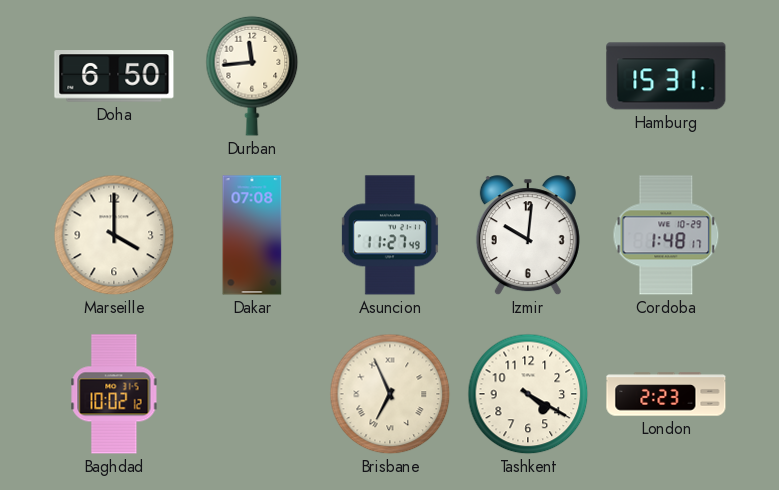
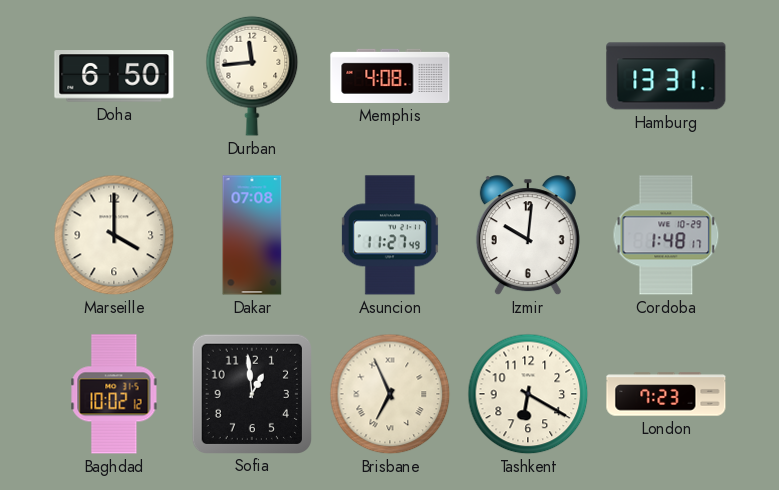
Memphis: none -> 4:08 (390, 76)
Hamburg: 15:31 -> 13:31 (666, 76)
Sofia: none -> 12:59 (251, 393)
Tashkent: 4:20 -> 6:20 (528, 394)
London: 2:23 -> 7:23 (666, 394)
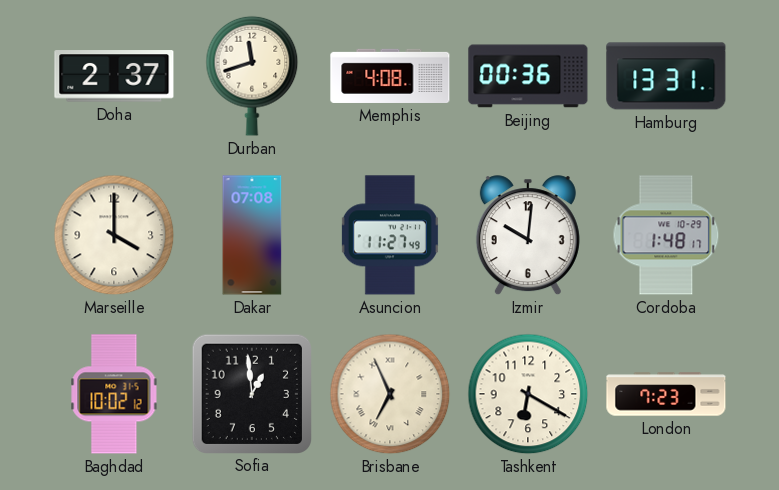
Doha: 6:50 -> 2:37 (114, 76)
Durban: 11:44 -> 11:42 (252, 76)
Beijing: none -> 00:36 (528, 76)
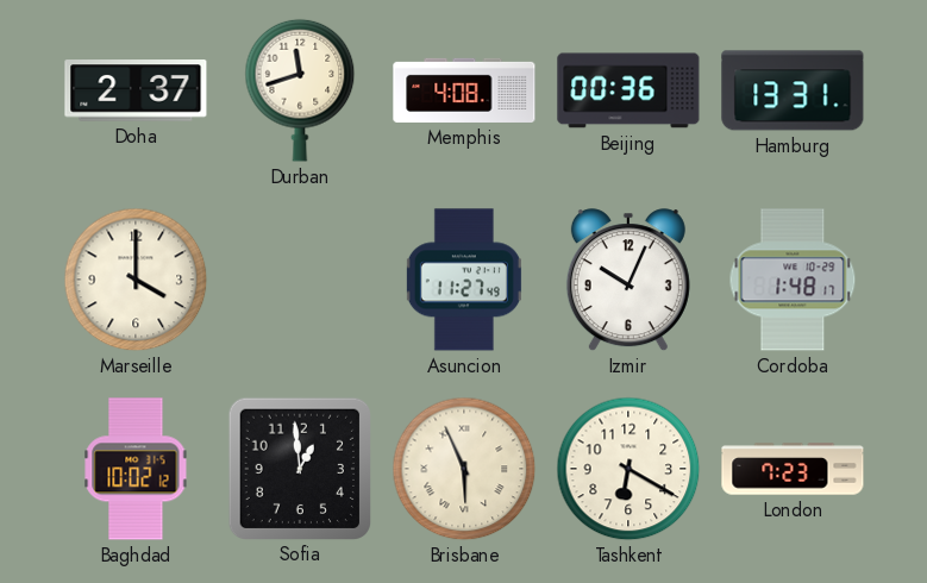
Dakar: 07:08 -> none (252, 235)
Izmir: 10:01 -> 10:04 (628, 281)
Brisbane: 6:56 -> 5:56 (464, 469)
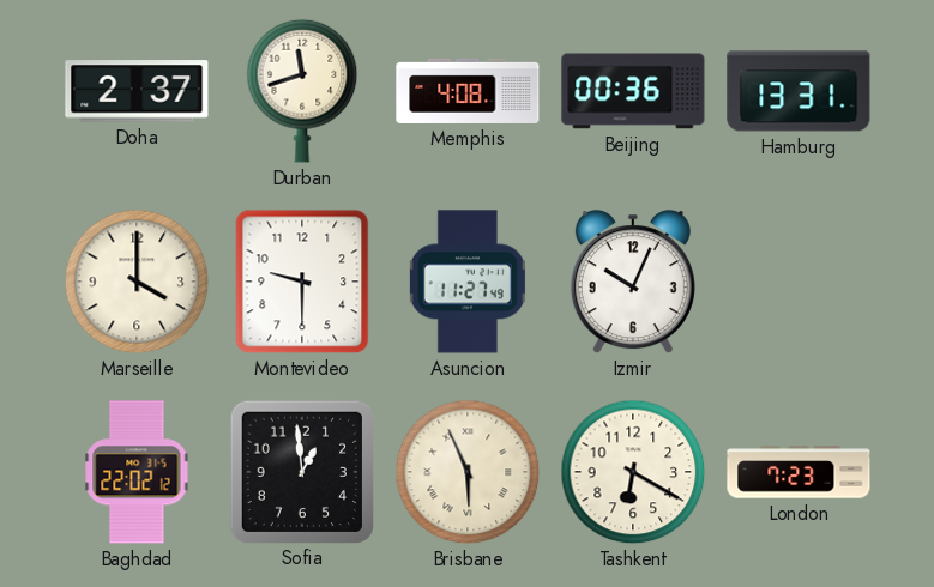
Montevideo: none -> 9:30 (302, 282)
Cordoba: 1:48 -> none (793, 280)
Baghdad: 10:02 -> 22:02 (137, 472)
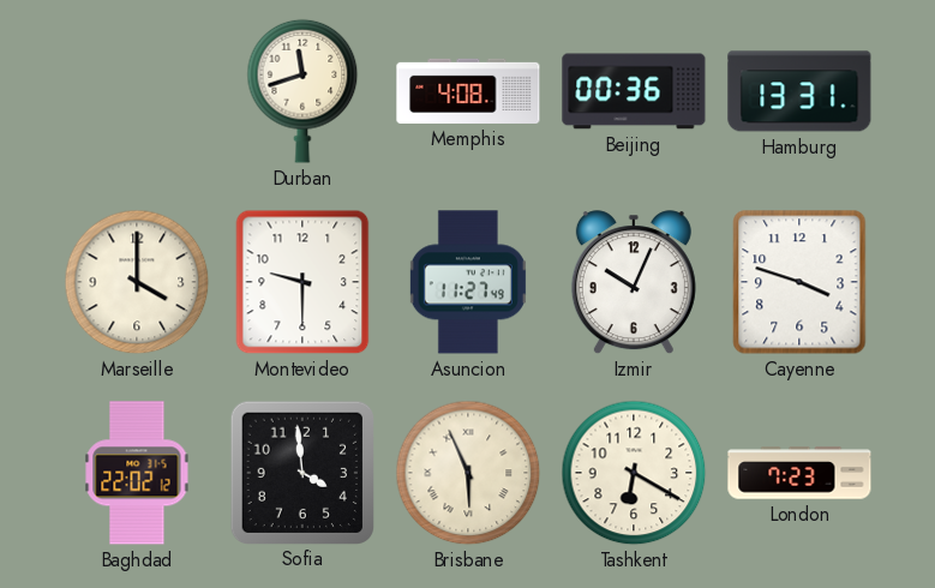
Doha: 2:37 -> none (137, 91)
Cayenne: none -> 3:48 (799, 282)
Sofia: 12:59 -> 3:59 (301, 472)
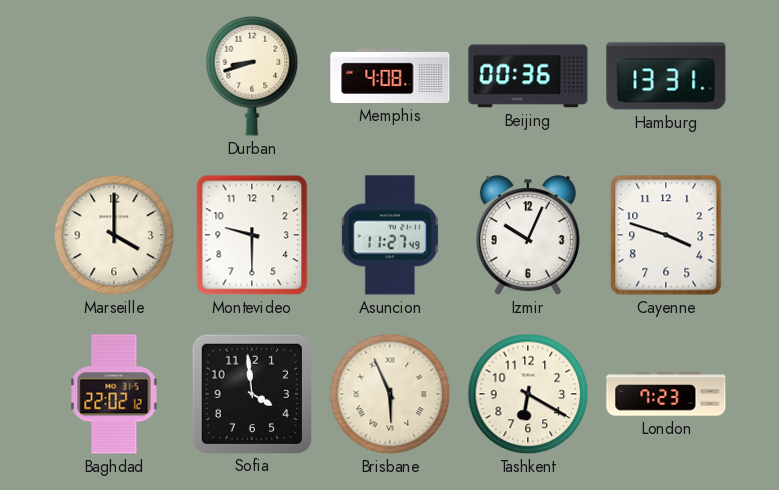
Durban: 11:42 -> 8:42 (252, 76)
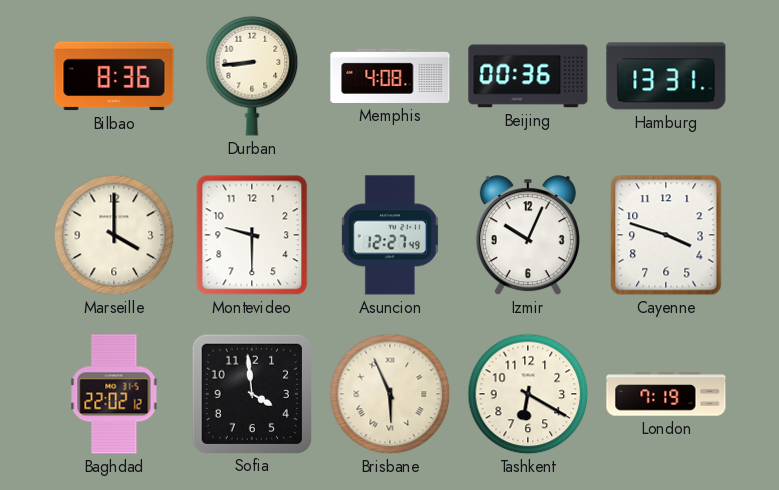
Bilbao: none -> 8:36 (114, 76)
Durban: 8:42 -> 8:44 (252, 76)
Asuncion: 11:27 -> 12:27 (390, 235)
London: 7:23 -> 7:19 (666, 394)
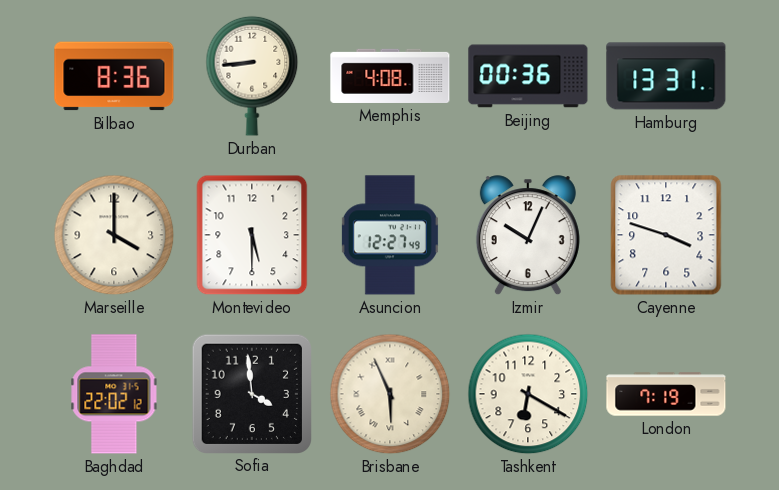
Montevideo: 9:30 -> 5:30 (252, 235)
